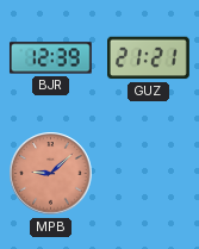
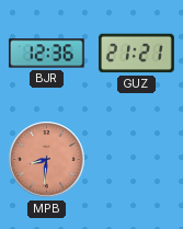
BJR: 12:39 -> 12:36 (46, 54)
MPB: 9:08 -> 8:31 (47, 160)
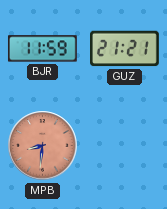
BJR: 12:36 -> 11:59 (42, 49)
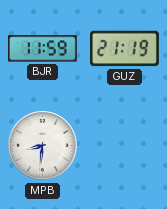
GUZ: 21:21 -> 21:19 (125, 49)
MPB dial: salmon -> white (43, 146)
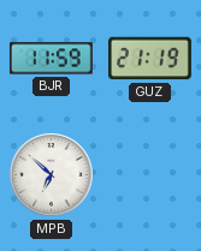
MPB: 8:31 -> 6:52 (52, 175)
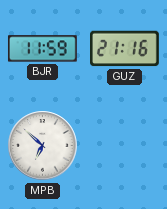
GUZ: 21:19 -> 21:16 (125, 49)
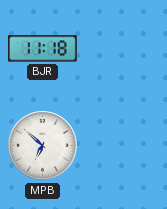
BJR: 11:59 -> 11:18 (42, 49)
GUZ: 21:16 -> none (125, 49)
